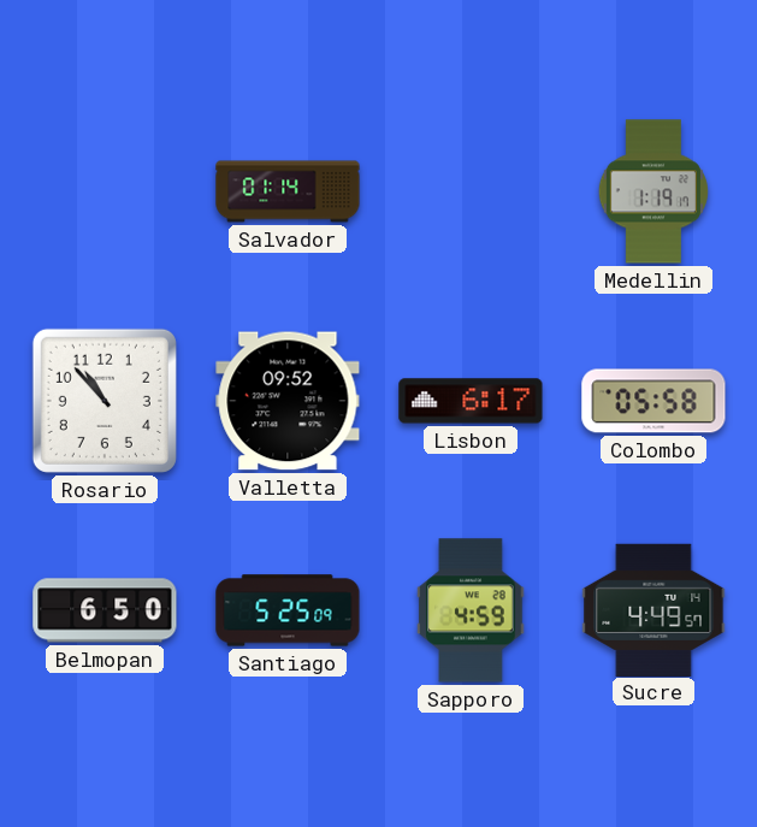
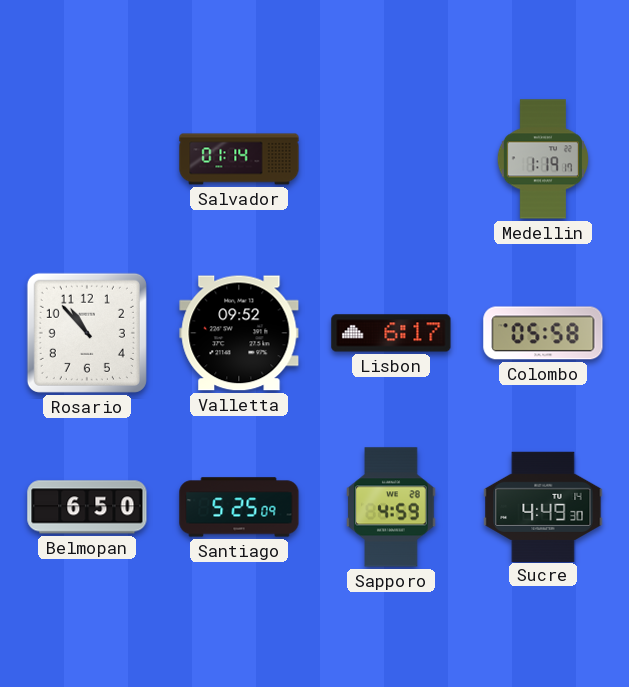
Sucre: 4:49:57 -> 4:49:30 (543, 506)
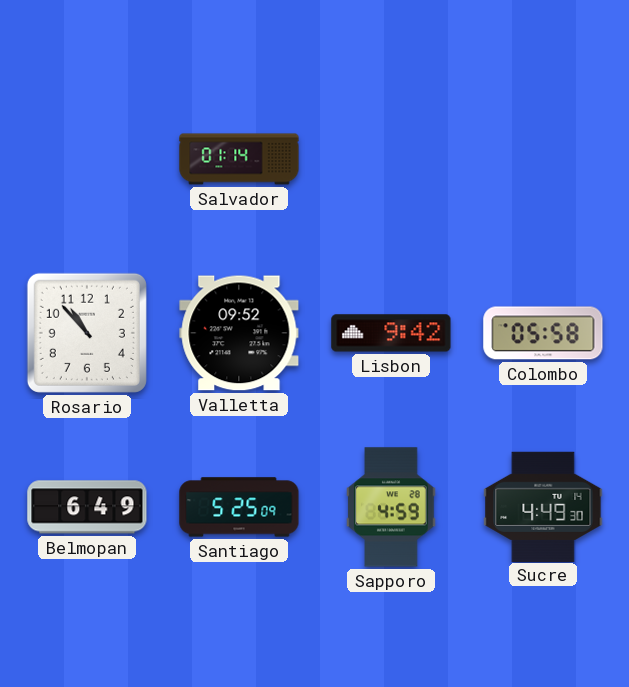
Medellin: 1:19 -> none (543, 159)
Lisbon: 6:17 -> 9:42 (391, 333)
Belmopan: 6:50 -> 6:49 (87, 507)
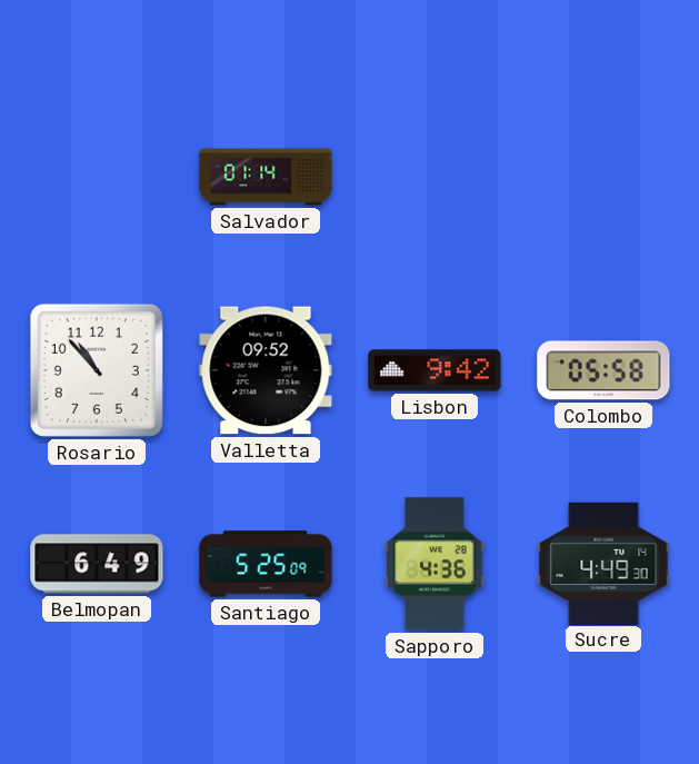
Sapporo: 4:59 -> 4:36 (435, 564)
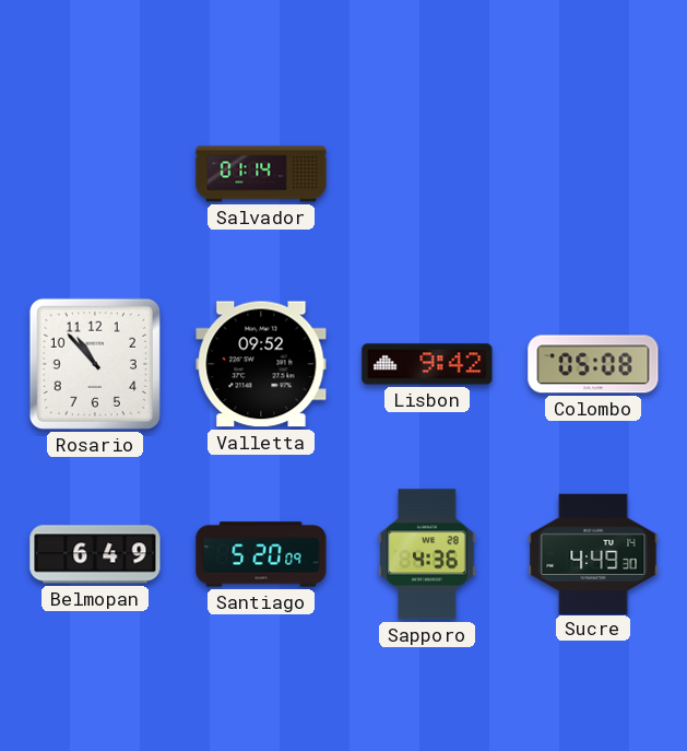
Colombo: 05:58 -> 05:08 (593, 364)
Santiago: 5:25 -> 5:20 (261, 554)
